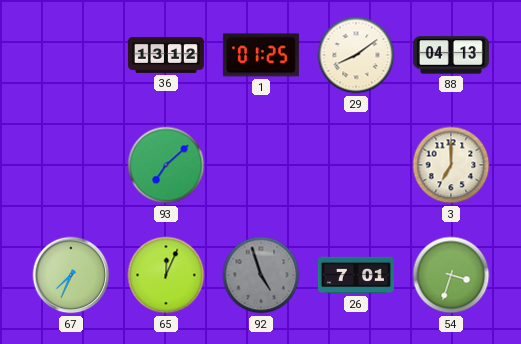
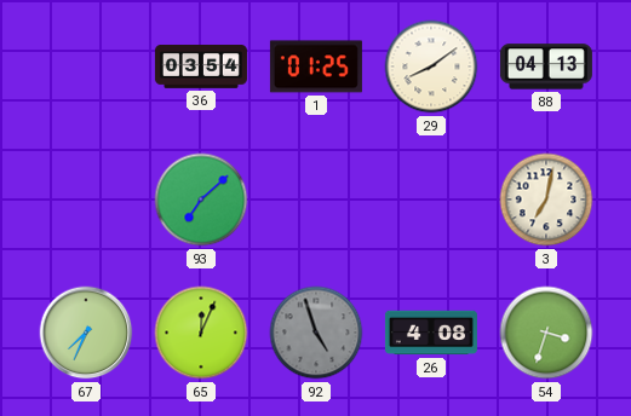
36: 13:12 -> 03:54 (201, 68)
3: 7:00 -> 7:02 (546, 200)
26: 7:01 -> 4:08 (431, 333)
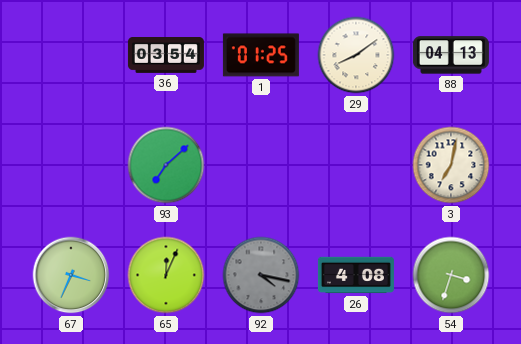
67: 7:34 -> 3:34 (71, 275)
92: 4:57 -> 4:17 (261, 275)
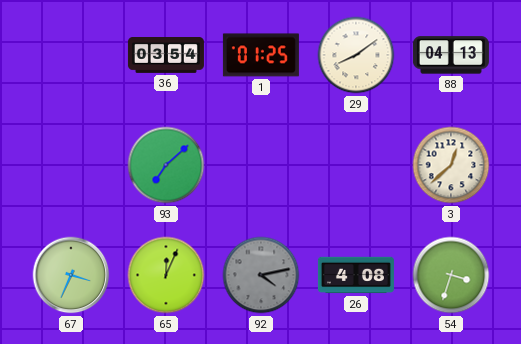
3: 7:02 -> 12:38 (451, 165)
92: 4:17 -> 4:13 (261, 275)
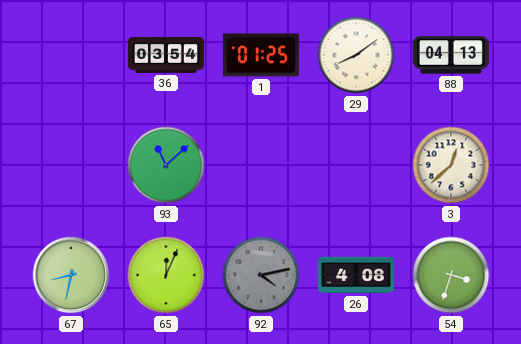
93: 7:08 -> 11:08 (166, 165)
67: 3:34 -> 8:32 (71, 275)
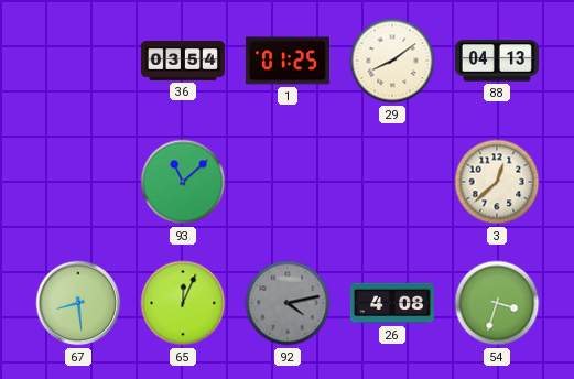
67: 8:32 -> 8:29 (78, 303)
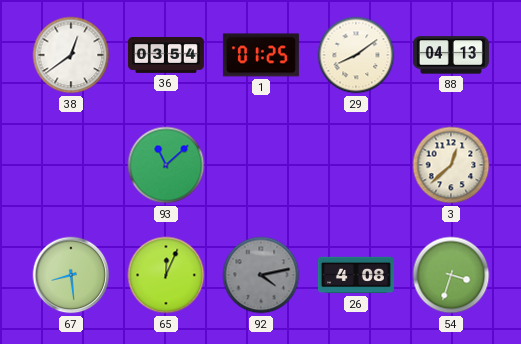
38: none -> 12:39 (71, 55)
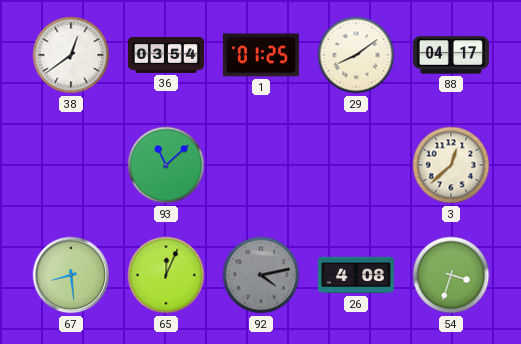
88: 04:13 -> 04:17 (451, 55)
